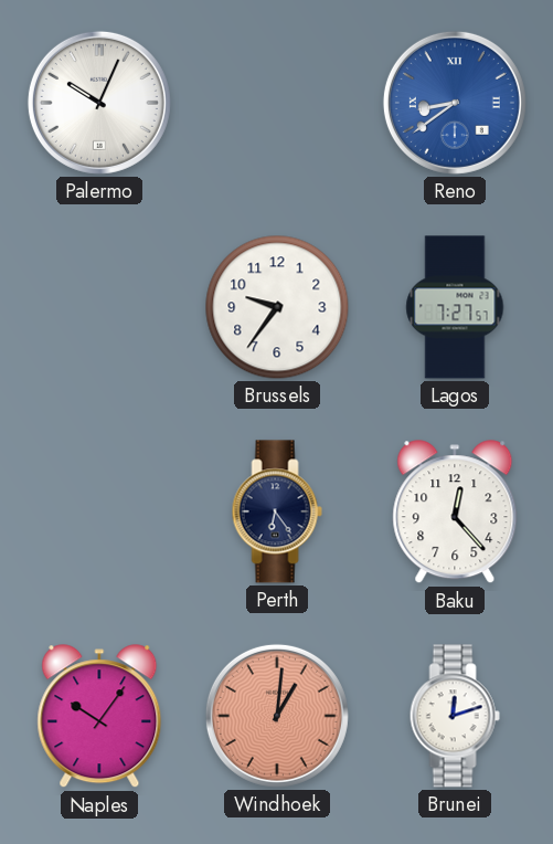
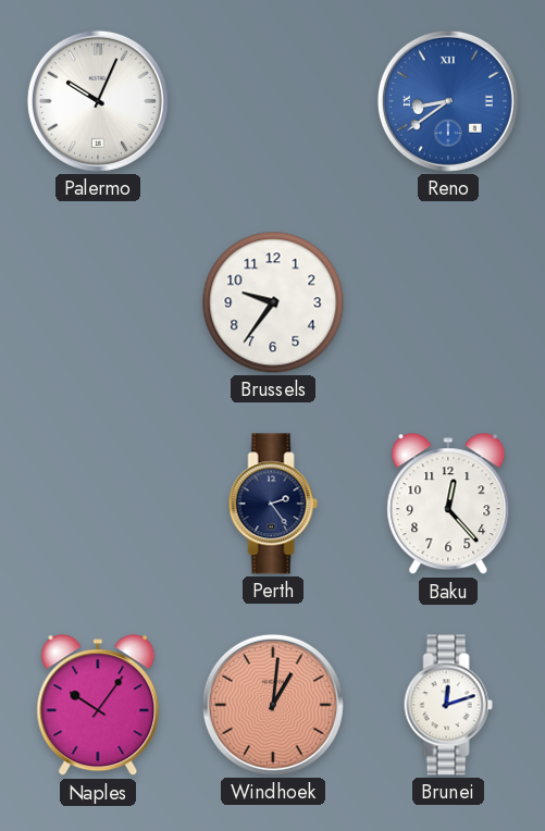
Lagos: 7:27 -> none (455, 307)
Perth: 6:24 -> 2:24 (273, 504)
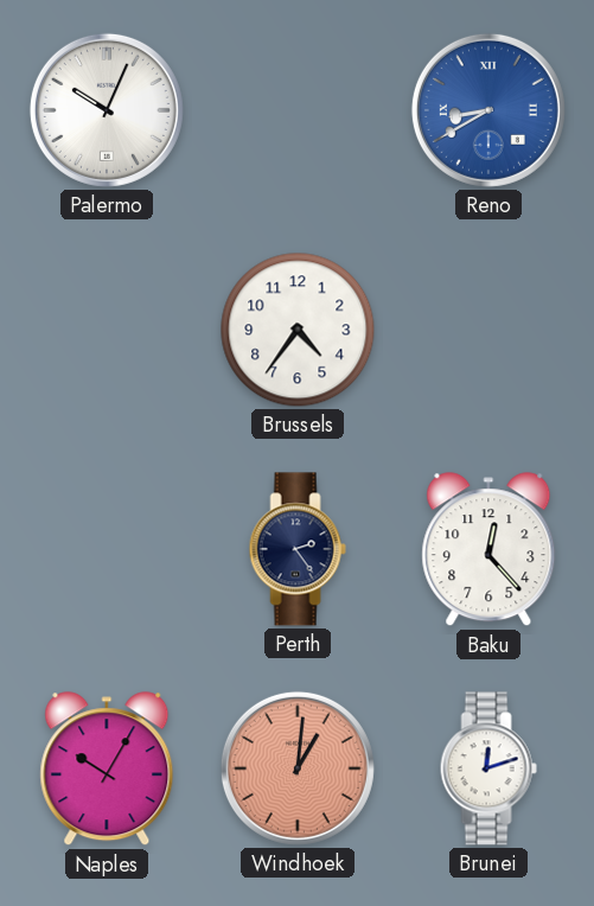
Reno: 8:39 -> 8:40 (488, 110)
Brussels: 9:36 -> 4:36 (298, 330)
Naples: 10:06 -> 10:05 (107, 770)
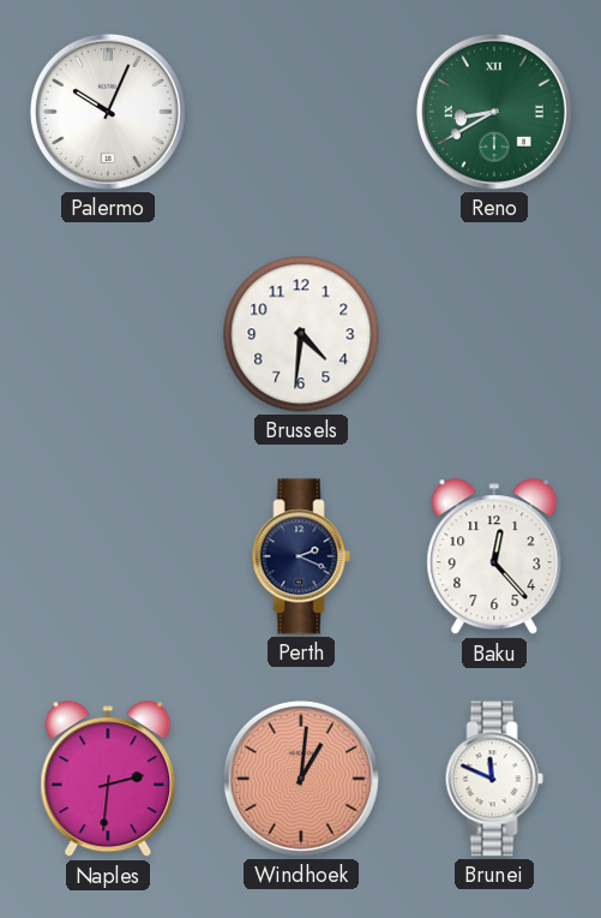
Reno dial: blue -> green (494, 112)
Brussels: 4:36 -> 4:31 (301, 334)
Perth: 2:24 -> 2:19 (301, 556)
Naples: 10:05 -> 2:31 (108, 780)
Brunei: 12:12 -> 11:49 (494, 779)
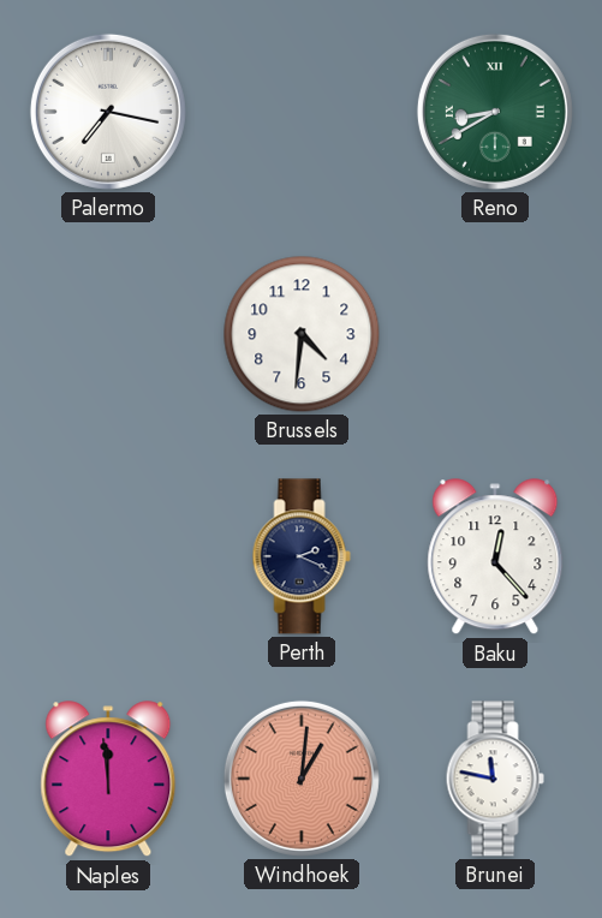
Palermo: 10:04 -> 7:17 (108, 112)
Naples: 2:31 -> 11:59 (108, 780)
Brunei: 11:49 -> 11:47 (495, 779)
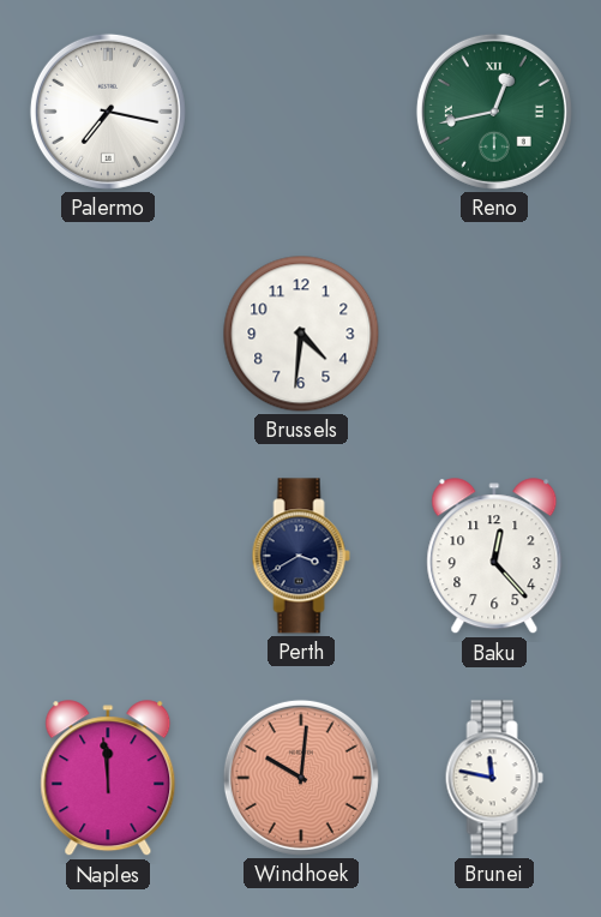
Reno: 8:40 -> 12:43 (494, 112)
Perth: 2:19 -> 3:40 (301, 556)
Windhoek: 1:01 -> 10:01 (301, 778)
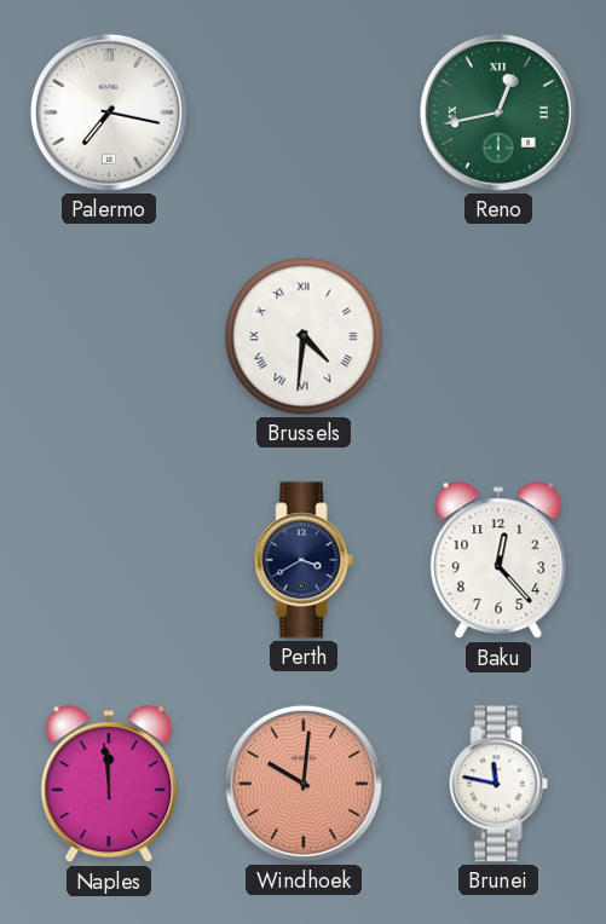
Brussels numerals: Arabic -> Roman (304, 336)
